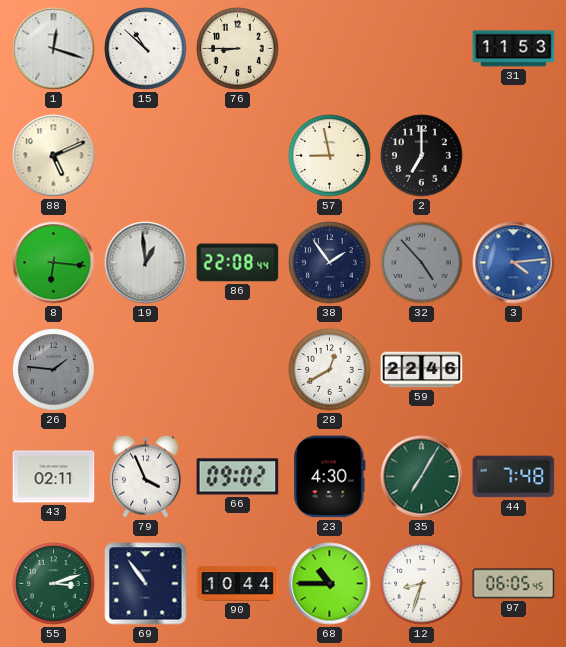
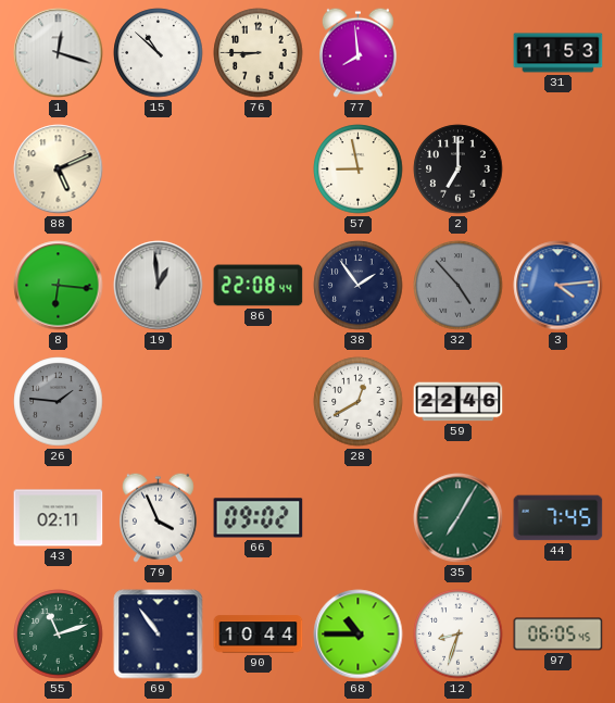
77: none -> 7:59 (357, 52)
23: 4:30 -> none (330, 477)
44: 7:48 -> 7:45 (558, 518)
55: 3:12 -> 11:12 (59, 635)
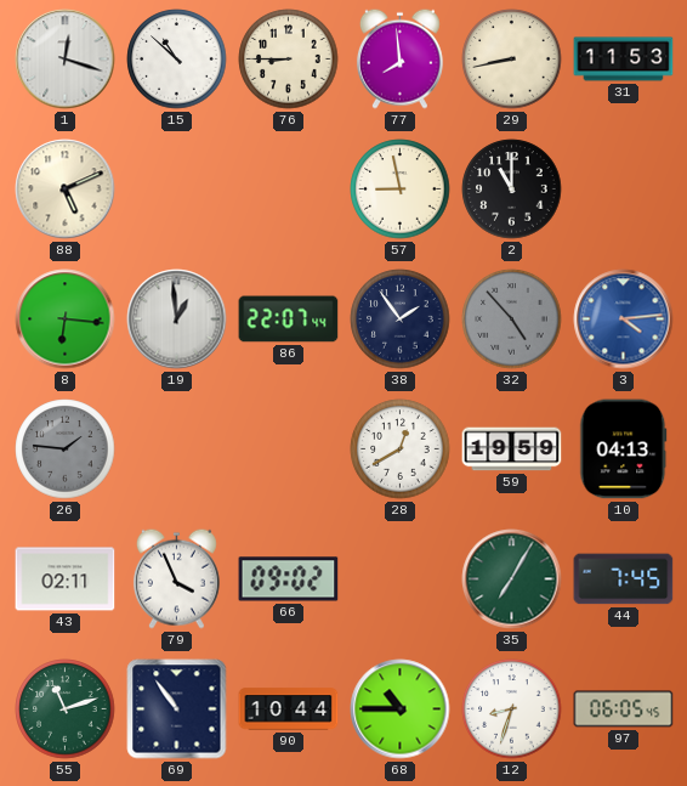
29: none -> 8:43 (512, 60)
2: 7:00 -> 11:00 (512, 190)
86: 22:08 -> 22:07 (289, 320)
59: 22:46 -> 19:59 (512, 449)
10: none -> 04:13 (624, 449)
